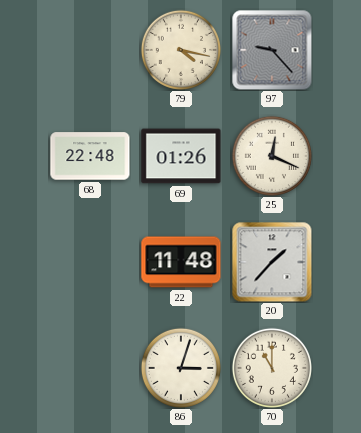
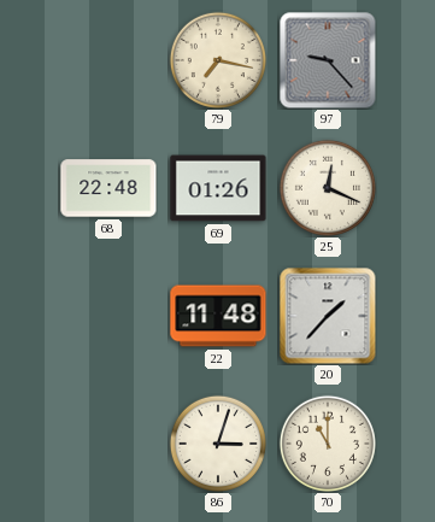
79: 4:17 -> 7:17 (218, 60)
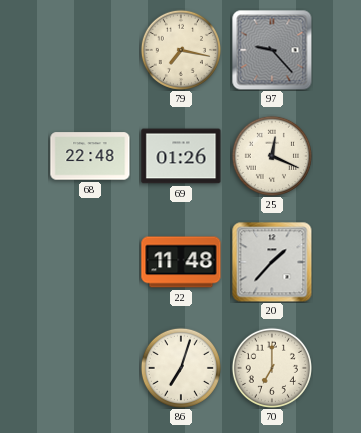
86: 3:03 -> 7:03 (181, 368)
70: 11:00 -> 7:00 (272, 368)
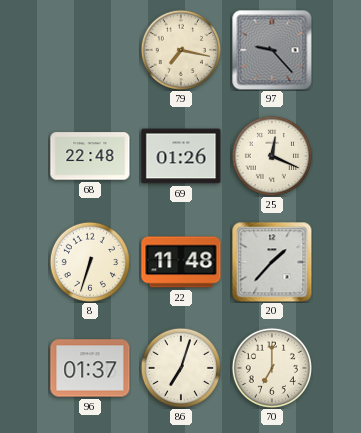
8: none -> 6:33 (90, 262)
96: none -> 01:37 (90, 368)
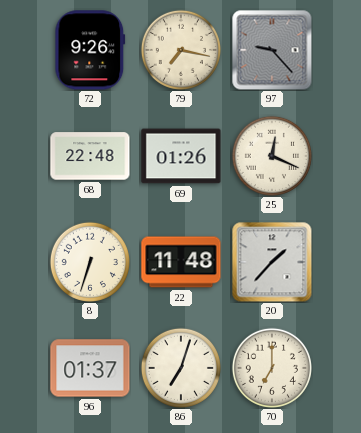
72: none -> 9:26 (90, 50)
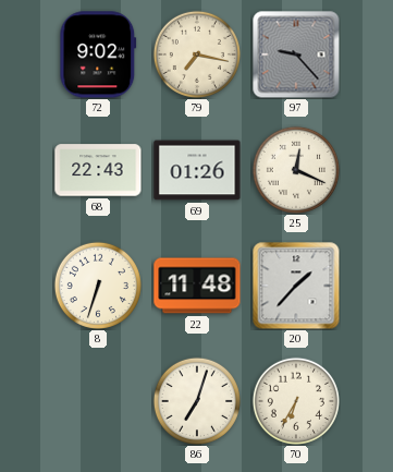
72: 9:26 -> 9:02 (98, 55)
68: 22:48 -> 22:43 (98, 170)
96: 01:37 -> none (90, 368)
70: 7:00 -> 6:35 (296, 401)
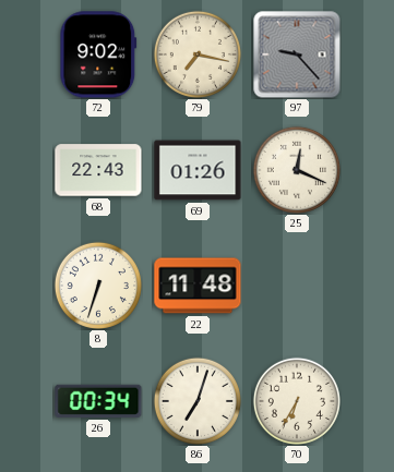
20: 1:37 -> none (296, 286)
26: none -> 00:34 (98, 401)
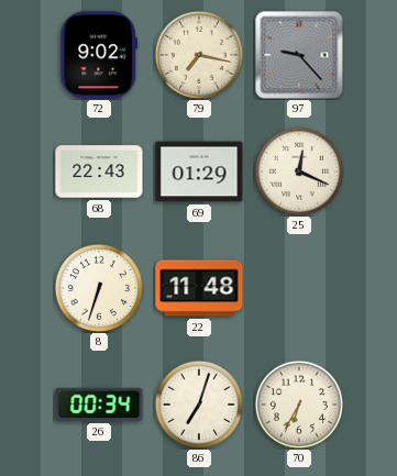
69: 01:26 -> 01:29 (199, 171)
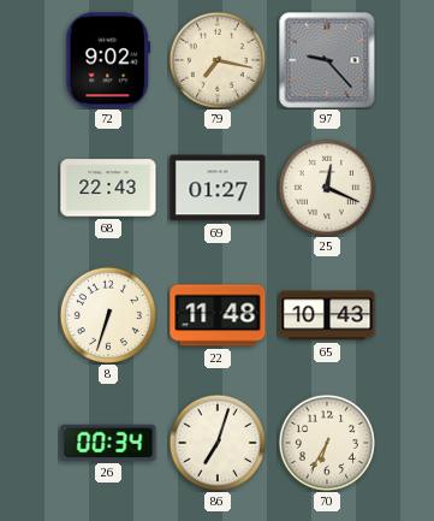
69: 01:29 -> 01:27 (218, 188)
65: none -> 10:43 (327, 315)
